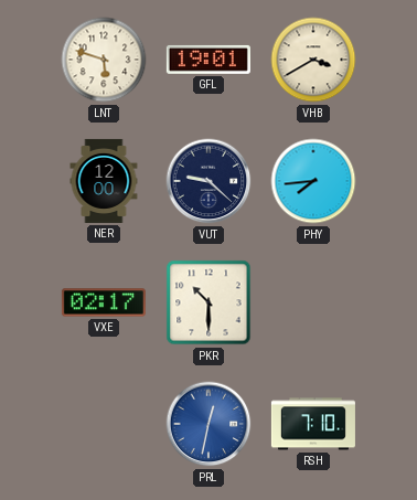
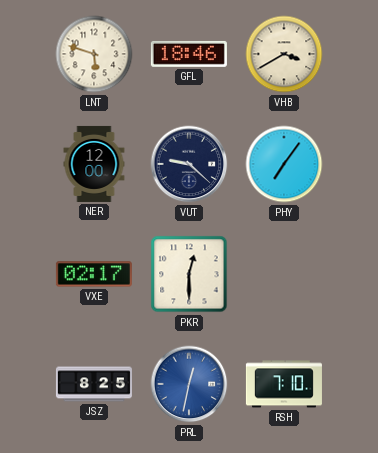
GFL: 19:01 -> 18:46 (189, 54)
PHY: 7:44 -> 7:06 (284, 164)
PKR: 10:30 -> 12:30 (189, 274)
JSZ: none -> 8:25 (94, 384)
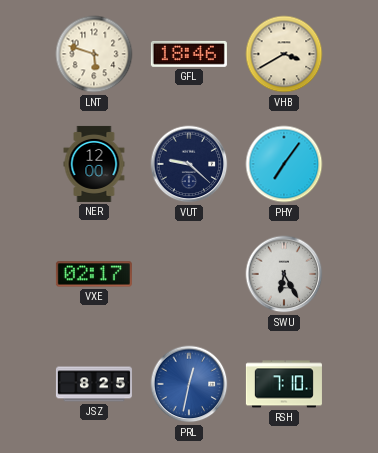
PKR: 12:30 -> none (189, 274)
SWU: none -> 6:25 (284, 274)
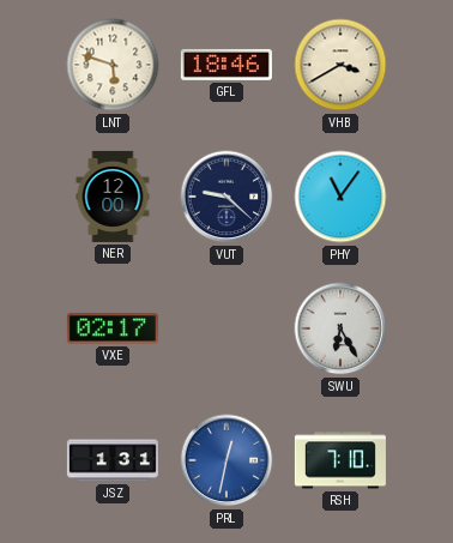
PHY: 7:06 -> 11:06 (340, 197)
JSZ: 8:25 -> 1:31 (113, 460)
